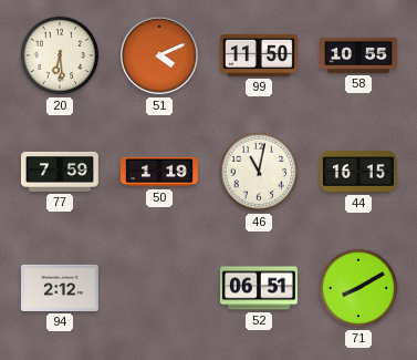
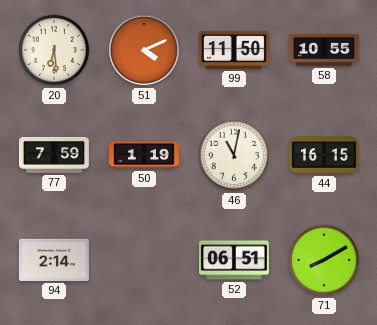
94: 2:12 -> 2:14 (54, 260)
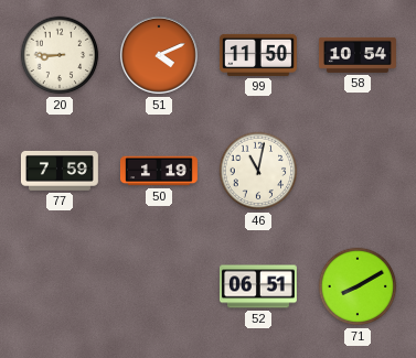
20: 6:29 -> 8:45 (60, 55)
58: 10:55 -> 10:54 (358, 55)
44: 16:15 -> none (324, 155)
94: 2:14 -> none (54, 260)
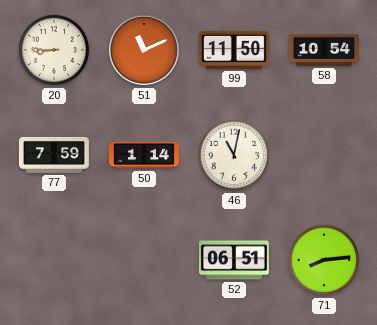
51: 4:11 -> 11:11 (145, 51)
50: 1:19 -> 1:14 (144, 155)
71: 8:10 -> 8:14 (324, 260)
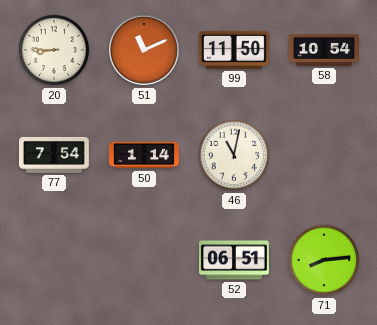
77: 7:59 -> 7:54 (54, 155)
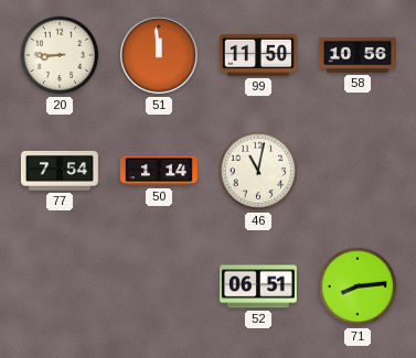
51: 11:11 -> 11:59 (160, 56)
58: 10:54 -> 10:56 (358, 55)
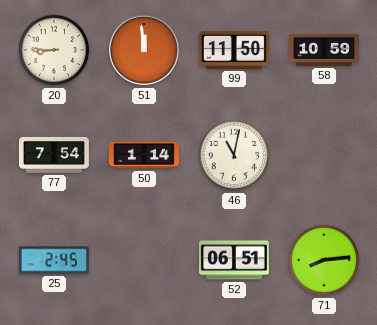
58: 10:56 -> 10:59 (324, 50)
25: none -> 2:45 (54, 260)
